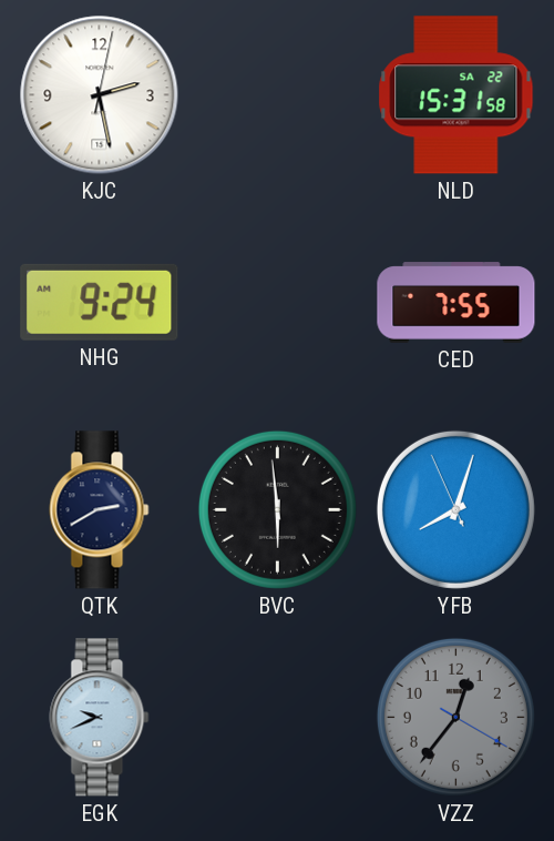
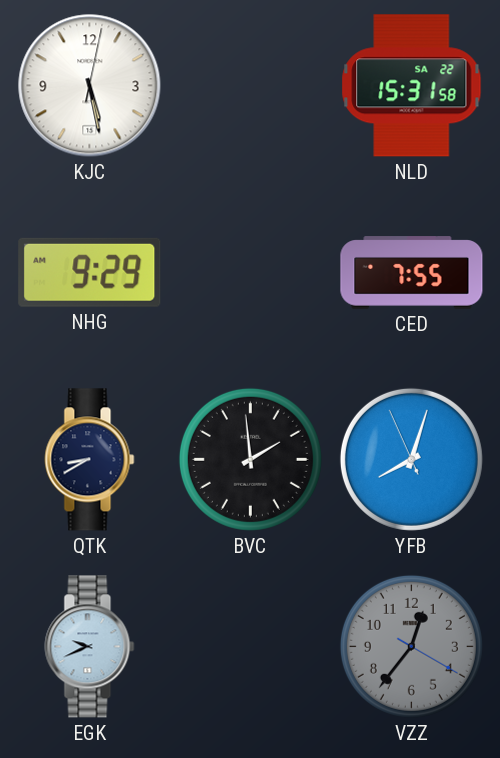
KJC: 2:28 -> 5:28 (90, 86)
NHG: 9:24 -> 9:29 (90, 272)
QTK: 2:40 -> 8:40 (90, 460)
BVC: 5:59 -> 1:59 (250, 459)
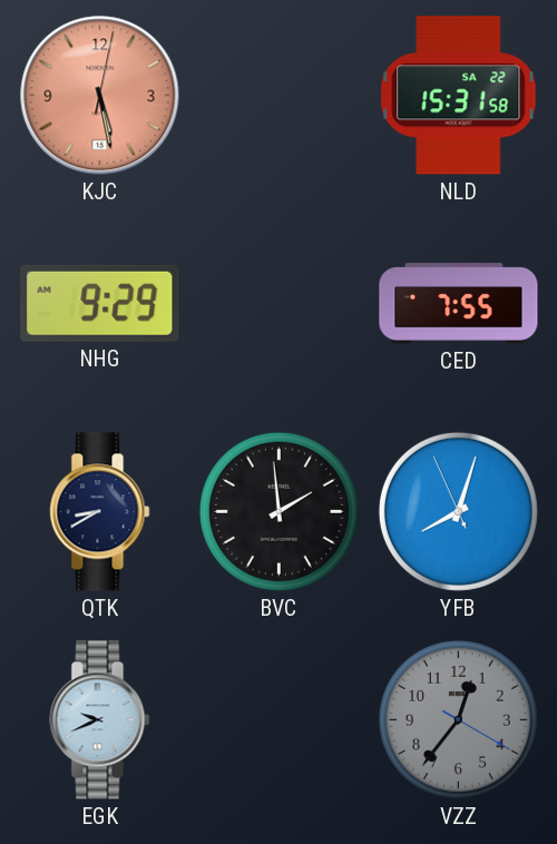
KJC dial: white -> salmon (100, 96)
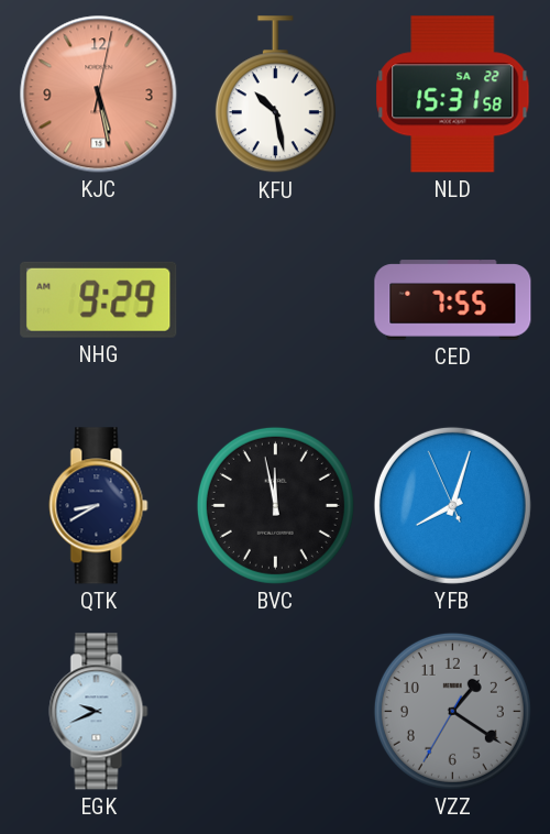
KFU: none -> 10:28 (275, 95)
BVC: 1:59 -> 11:58 (275, 505)
VZZ: 12:36 -> 1:20 (452, 711)
